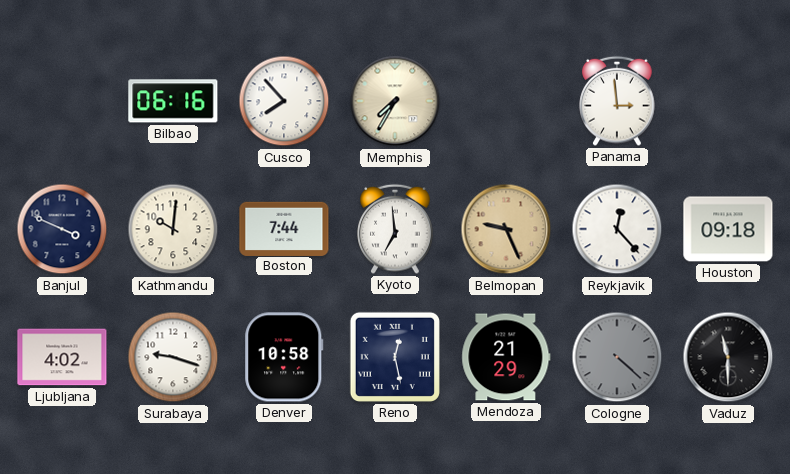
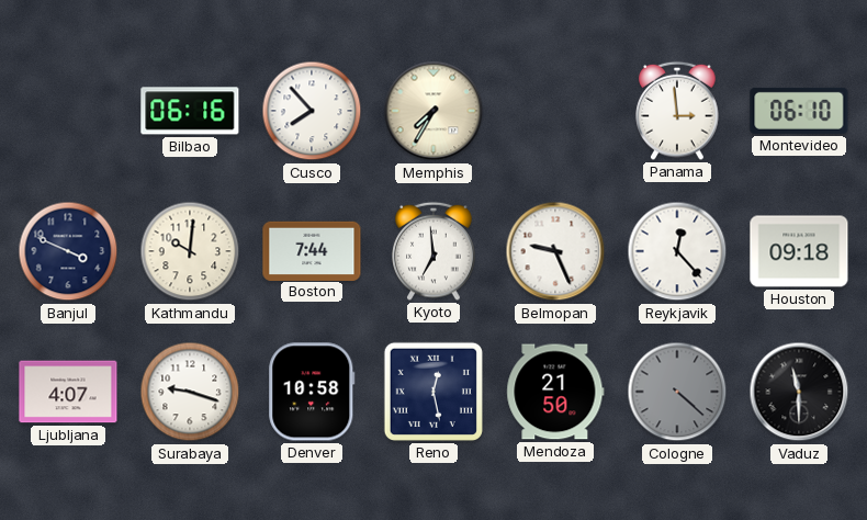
Montevideo: none -> 06:10 (799, 111)
Belmopan dial: champagne -> white (555, 251)
Ljubljana: 4:02 -> 4:07 (68, 392)
Mendoza: 21:29 -> 21:50 (555, 392)
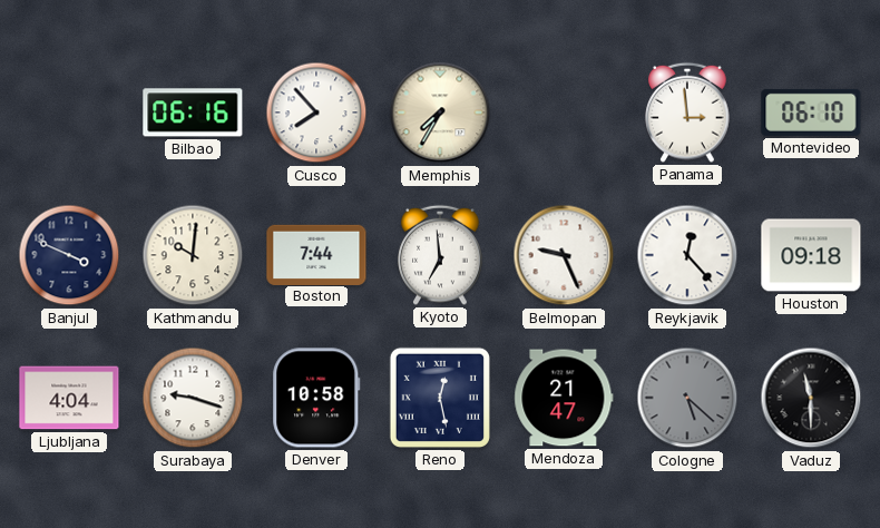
Ljubljana: 4:07 -> 4:04 (69, 398)
Mendoza: 21:50 -> 21:47 (564, 398)
Cologne: 4:22 -> 5:22 (687, 398)
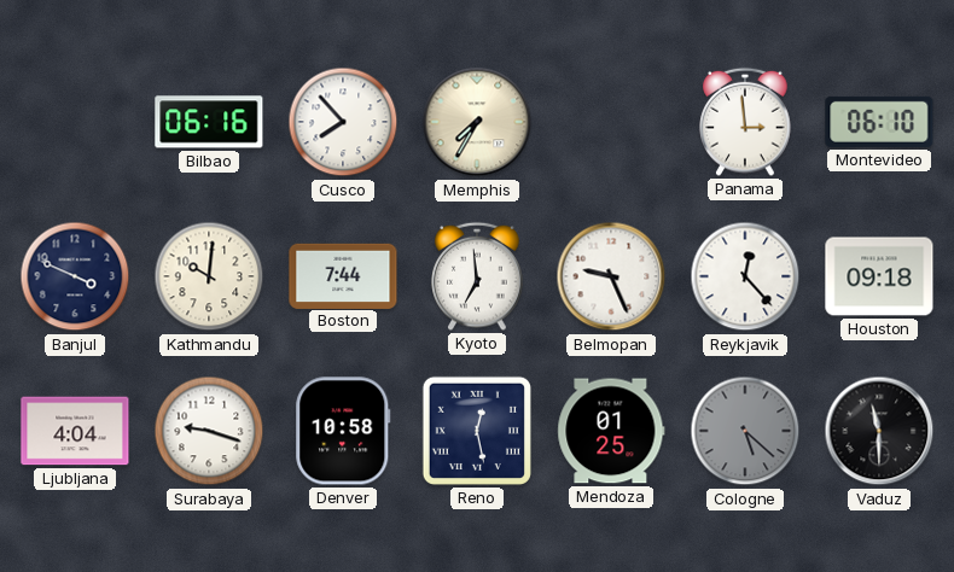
Mendoza: 21:47 -> 01:25 (611, 431)
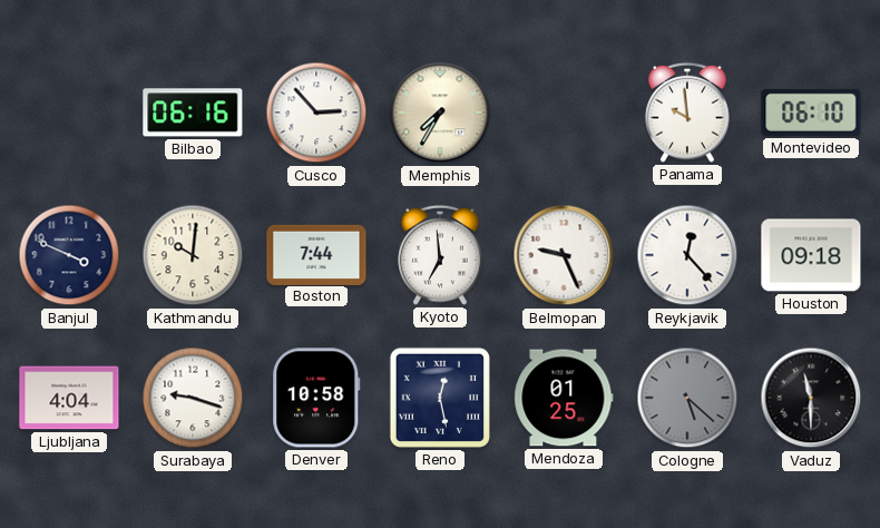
Cusco: 7:53 -> 2:53 (316, 113)
Panama: 2:59 -> 9:59 (687, 113)
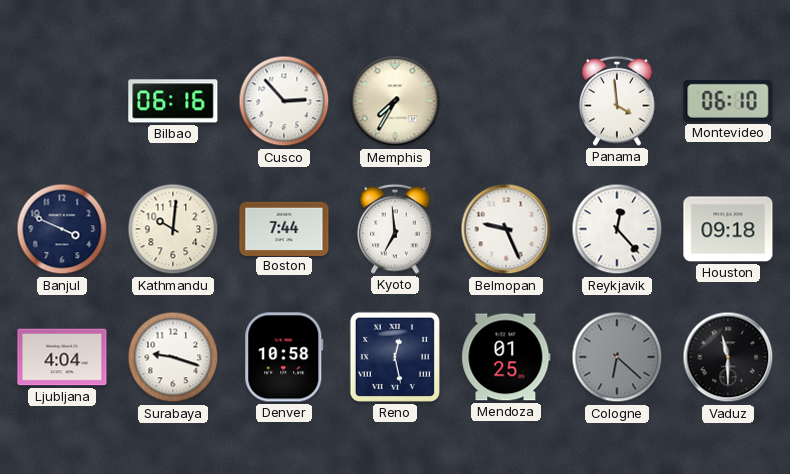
Panama: 9:59 -> 3:59 (617, 101)
Cologne: 5:22 -> 6:22 (617, 357)
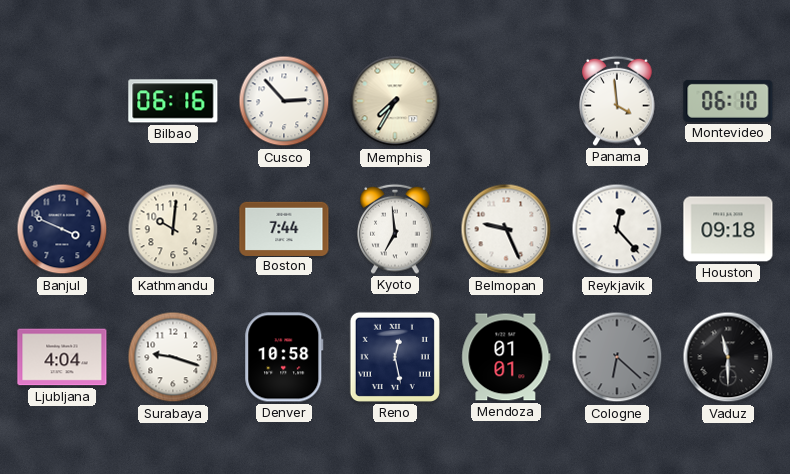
Mendoza: 01:25 -> 01:01 (506, 357)
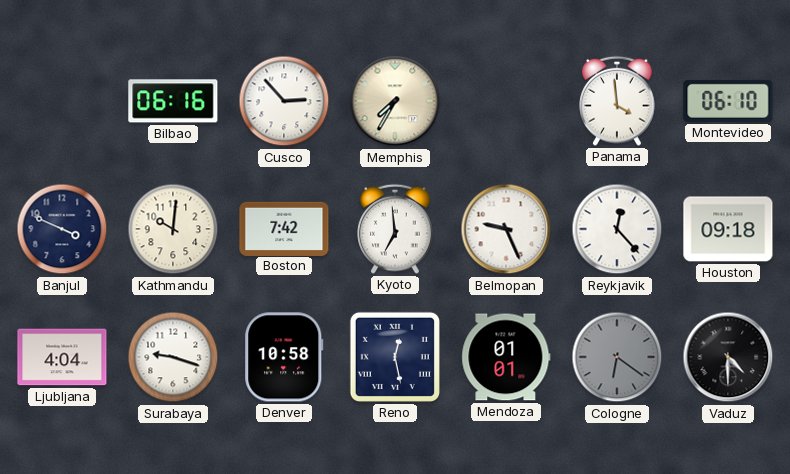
Boston: 7:44 -> 7:42 (284, 228)
Cologne: 6:22 -> 6:21 (617, 357)
Vaduz: 11:30 -> 4:30 (728, 357)
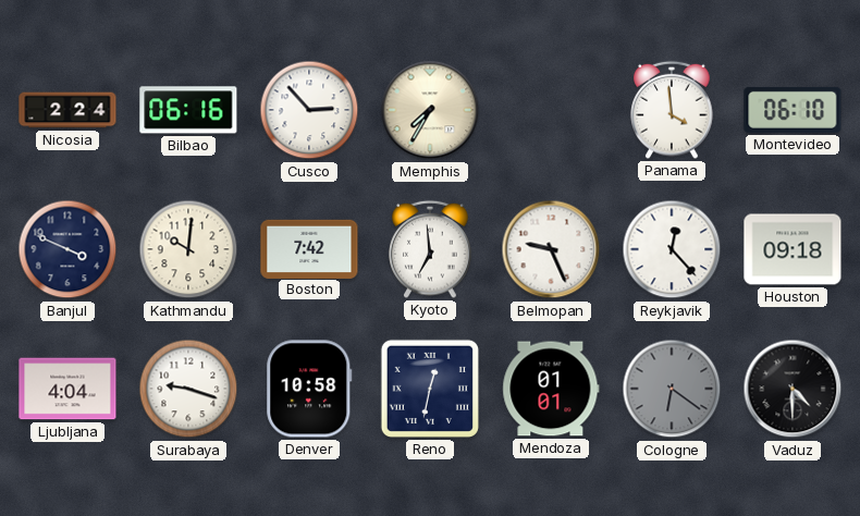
Nicosia: none -> 2:24 (67, 110)
Reno: 12:28 -> 12:32 (430, 389)
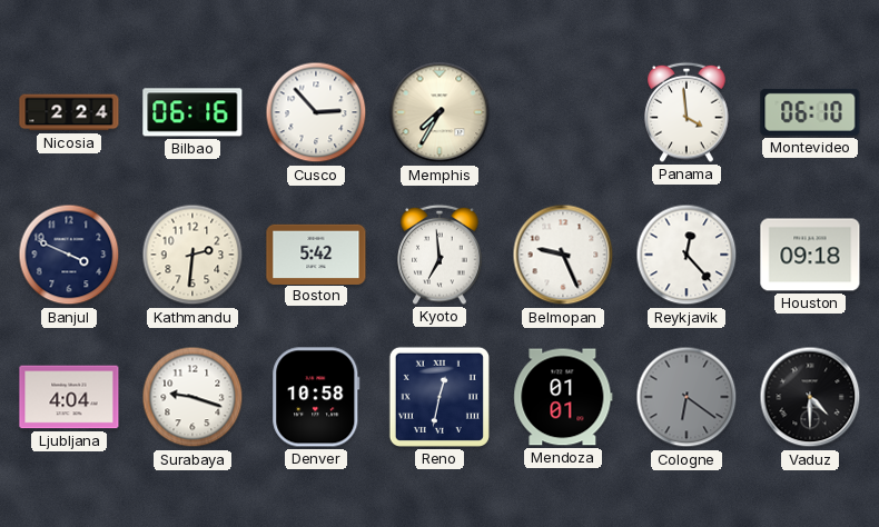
Kathmandu: 10:01 -> 2:31 (192, 255)
Boston: 7:42 -> 5:42 (316, 253)
